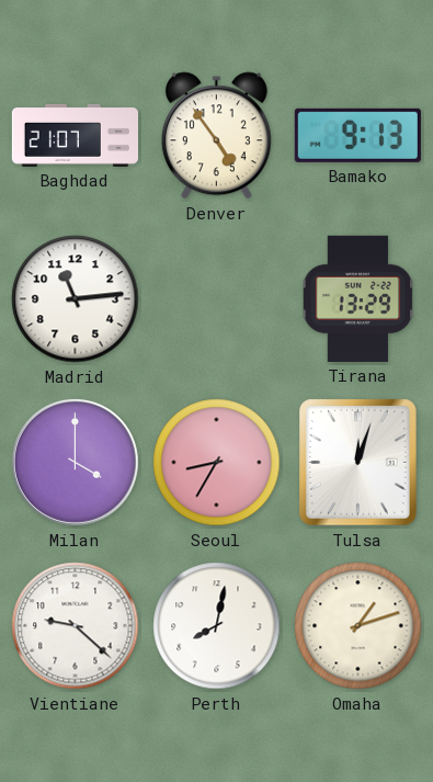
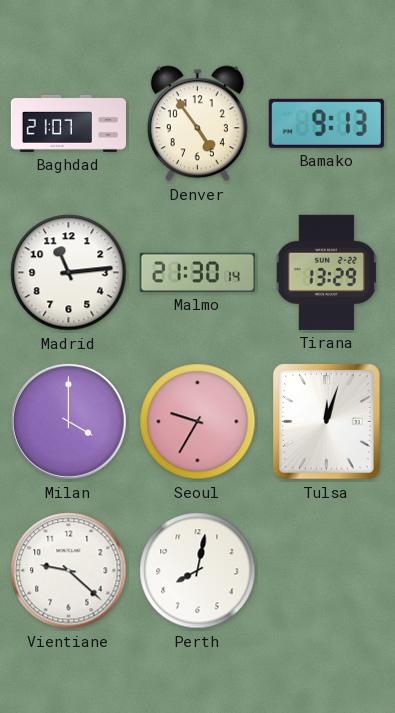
Malmo: none -> 21:30 (197, 272)
Seoul: 8:35 -> 9:35 (198, 422)
Omaha: 1:12 -> none (358, 626)
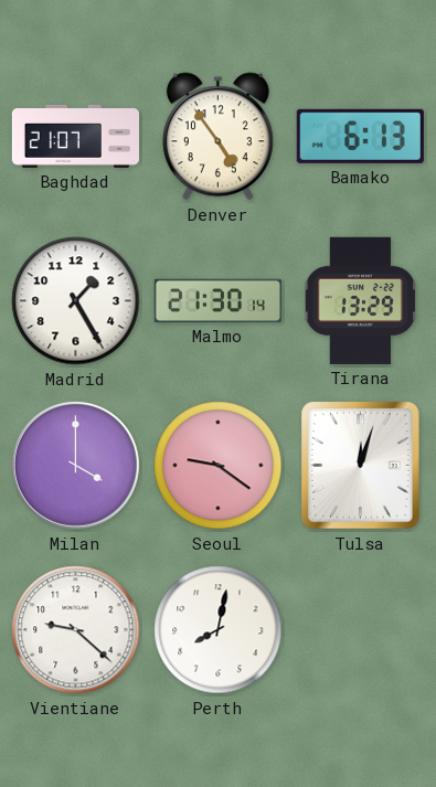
Bamako: 9:13 -> 6:13 (360, 136)
Madrid: 11:14 -> 1:25 (76, 301)
Seoul: 9:35 -> 9:21 (219, 466)
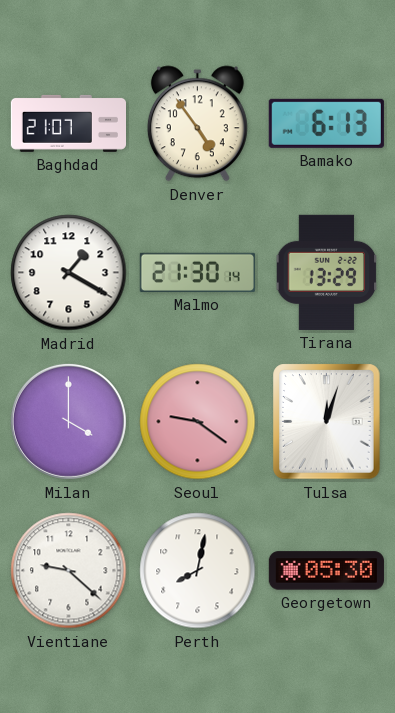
Madrid: 1:25 -> 1:20 (69, 273)
Georgetown: none -> 05:30 (326, 571)
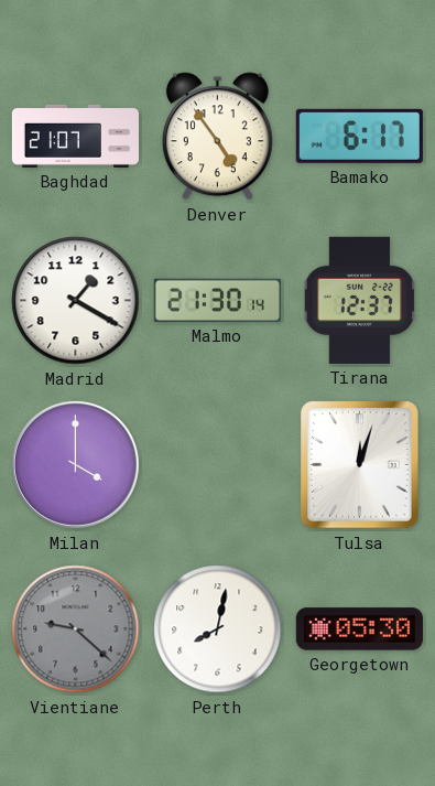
Bamako: 6:13 -> 6:17 (359, 136)
Tirana: 13:29 -> 12:37 (360, 300)
Seoul: 9:21 -> none (198, 422)
Vientiane dial: white -> grey (76, 629)
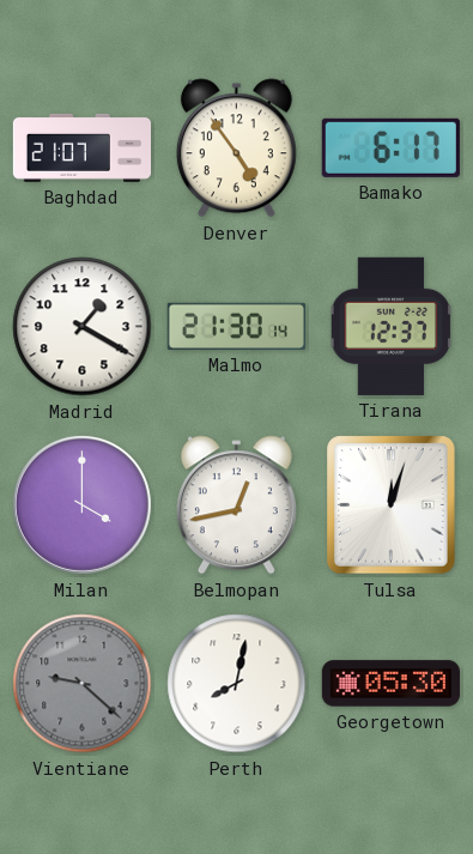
Belmopan: none -> 12:43 (236, 505)
